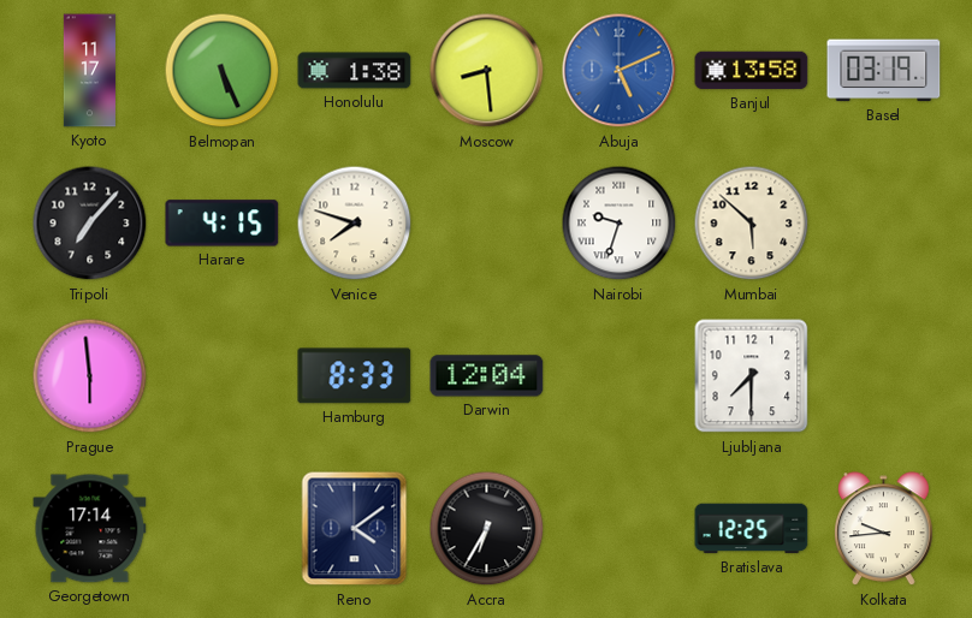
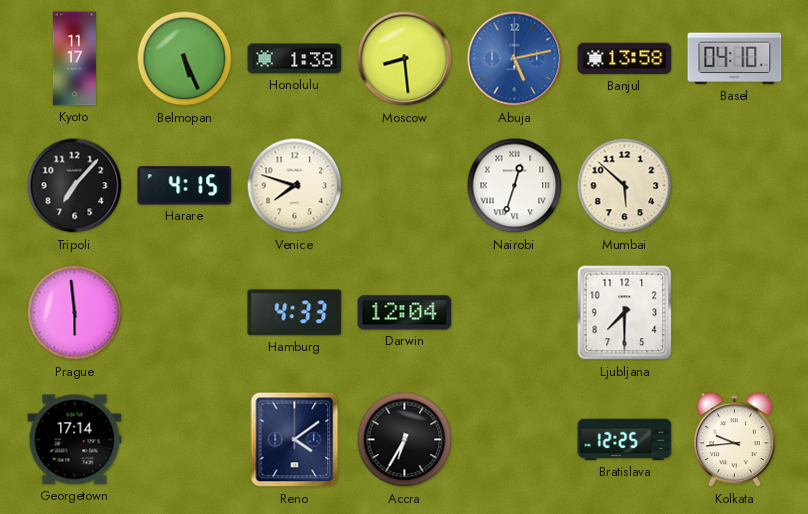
Abuja: 5:11 -> 5:13 (515, 59)
Basel: 03:19 -> 04:10 (735, 59)
Nairobi: 9:33 -> 12:33 (515, 186)
Hamburg: 8:33 -> 4:33 (295, 313)
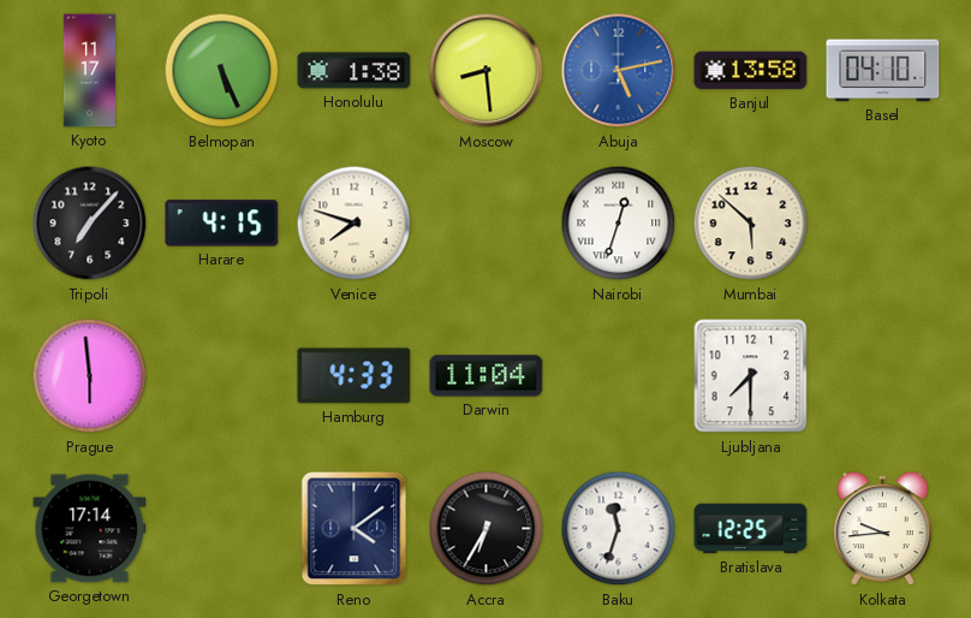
Darwin: 12:04 -> 11:04 (487, 376)
Baku: none -> 11:33 (619, 529)
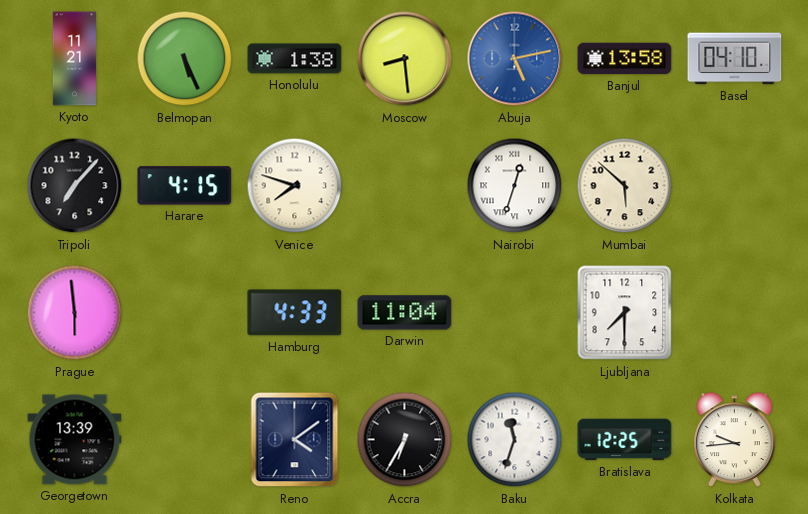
Kyoto: 11:17 -> 11:21 (74, 59)
Georgetown: 17:14 -> 13:39 (75, 440)
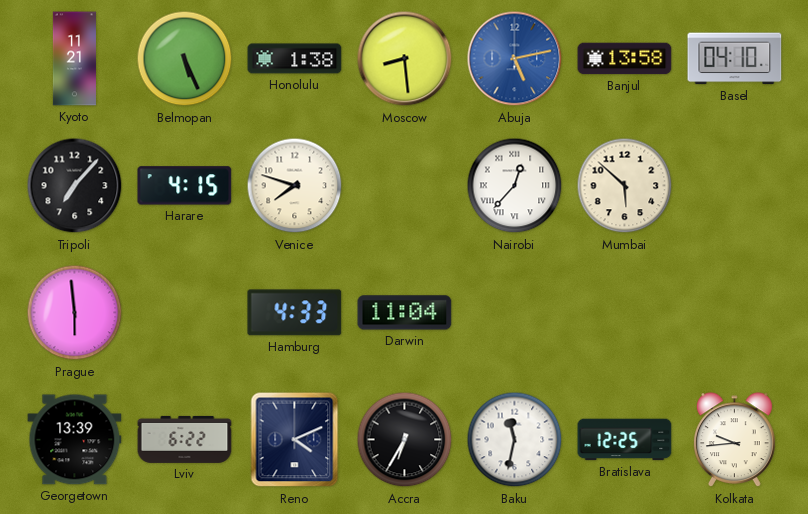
Nairobi: 12:33 -> 12:37 (515, 186)
Ljubljana: 7:30 -> none (625, 313)
Lviv: none -> 6:22 (185, 439)
Reno: 4:09 -> 4:11 (295, 440)
Baku: 11:33 -> 11:32 (515, 440)
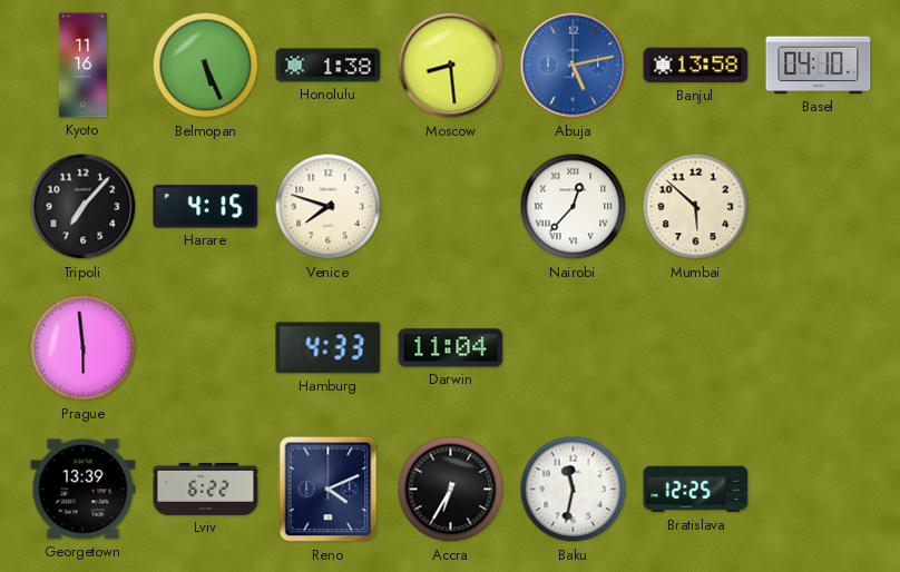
Kyoto: 11:21 -> 11:16 (82, 66)
Kolkata: 9:44 -> none (735, 440)
